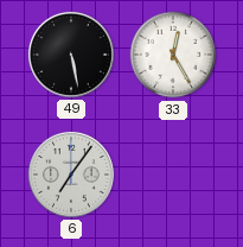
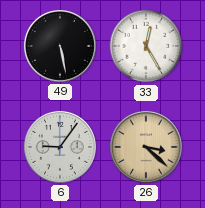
6: 7:06 -> 9:06 (60, 147)
26: none -> 3:22 (146, 147)
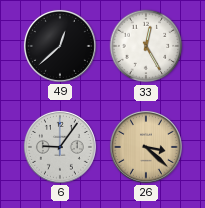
49: 5:28 -> 12:38 (60, 46)
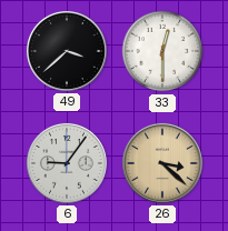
49: 12:38 -> 3:38 (67, 51)
33: 12:25 -> 12:30 (162, 51)
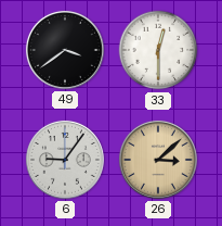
49: 3:38 -> 3:39 (65, 50)
26: 3:22 -> 3:08 (158, 160)
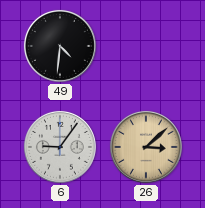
49: 3:39 -> 4:31 (60, 46)
33: 12:30 -> none (158, 50)
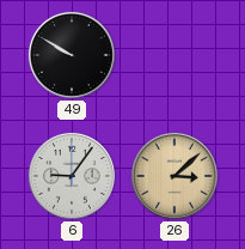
49: 4:31 -> 9:50 (72, 55)
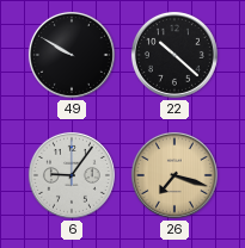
22: none -> 10:22 (174, 55)
26: 3:08 -> 7:18 (174, 175)
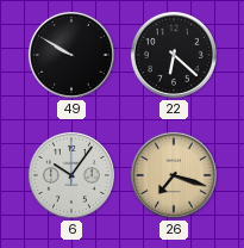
22: 10:22 -> 6:22 (174, 55)
6: 9:06 -> 10:06 (71, 175)
